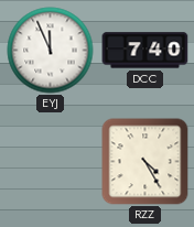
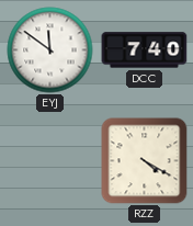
EYJ: 11:56 -> 11:51 (50, 50)
RZZ: 4:25 -> 4:20 (145, 161)
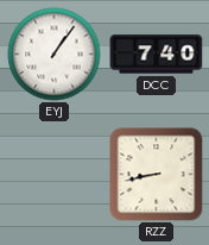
EYJ: 11:51 -> 1:06 (55, 55)
RZZ: 4:20 -> 8:43 (157, 175)
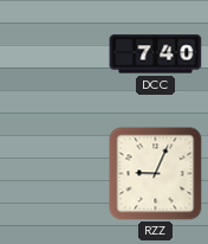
EYJ: 1:06 -> none (55, 55)
RZZ: 8:43 -> 9:04 (156, 174)
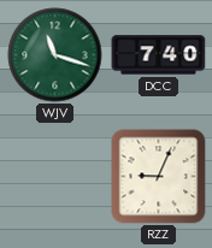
WJV: none -> 11:18 (55, 55)
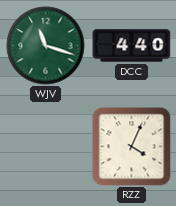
DCC: 7:40 -> 4:40 (132, 46)
RZZ: 9:04 -> 4:04 (132, 147)
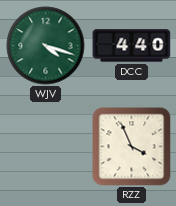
WJV: 11:18 -> 4:18 (46, 46)
RZZ: 4:04 -> 3:56 (132, 147)
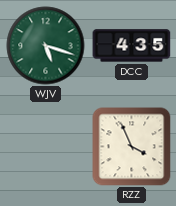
WJV: 4:18 -> 5:18 (46, 46)
DCC: 4:40 -> 4:35 (132, 46)
